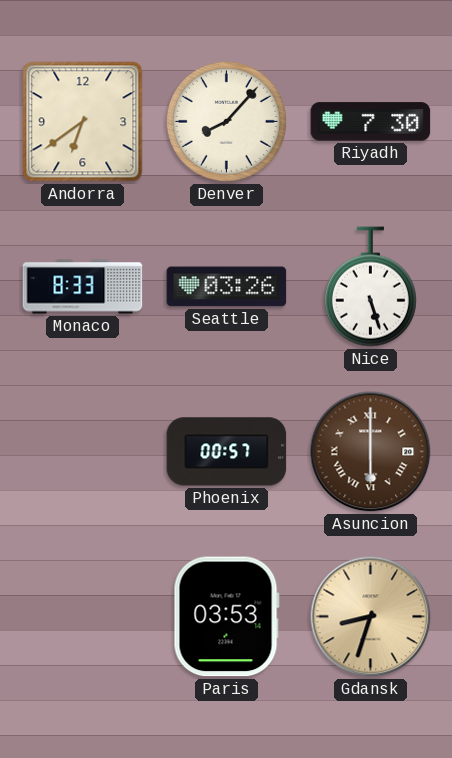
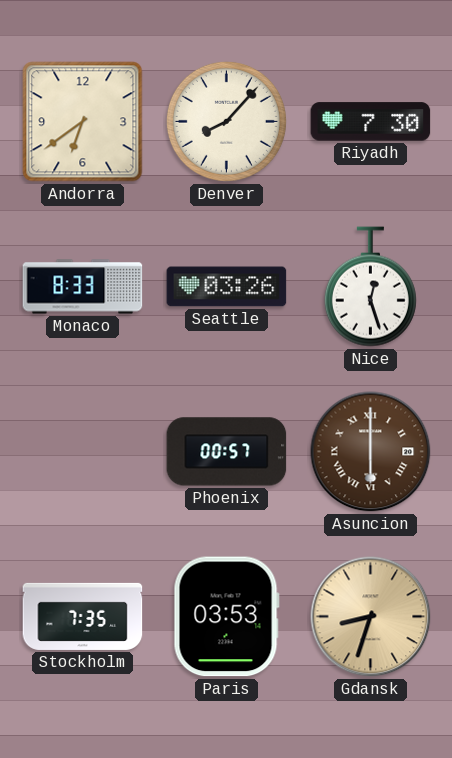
Nice: 5:27 -> 12:27 (370, 287)
Stockholm: none -> 7:35 (83, 616)
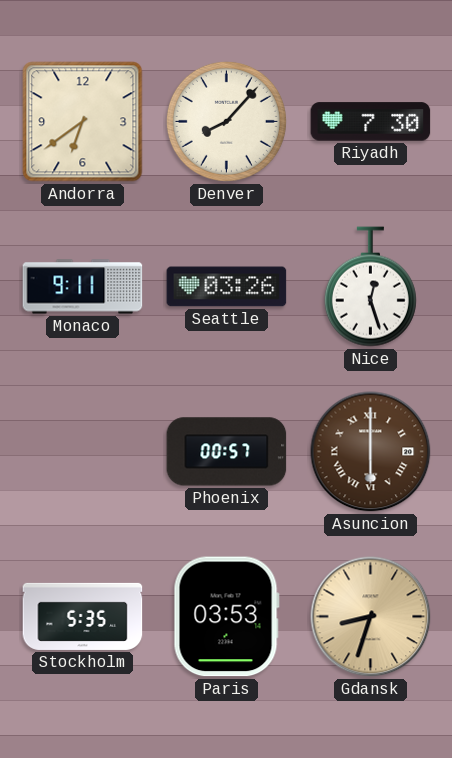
Monaco: 8:33 -> 9:11 (83, 287)
Stockholm: 7:35 -> 5:35 (83, 616)
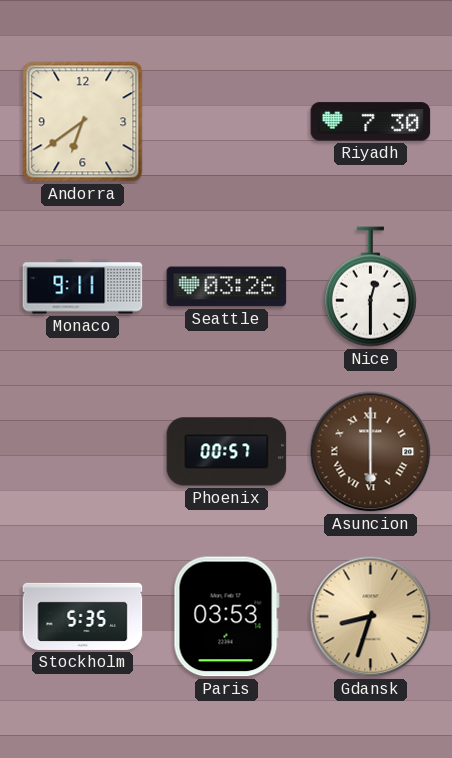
Denver: 8:07 -> none (226, 121)
Nice: 12:27 -> 12:30 (370, 287)
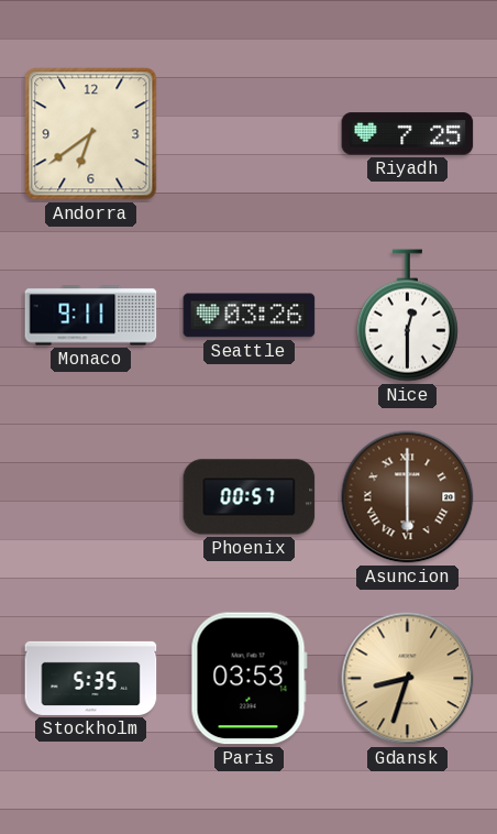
Riyadh: 7:30 -> 7:25 (408, 134)
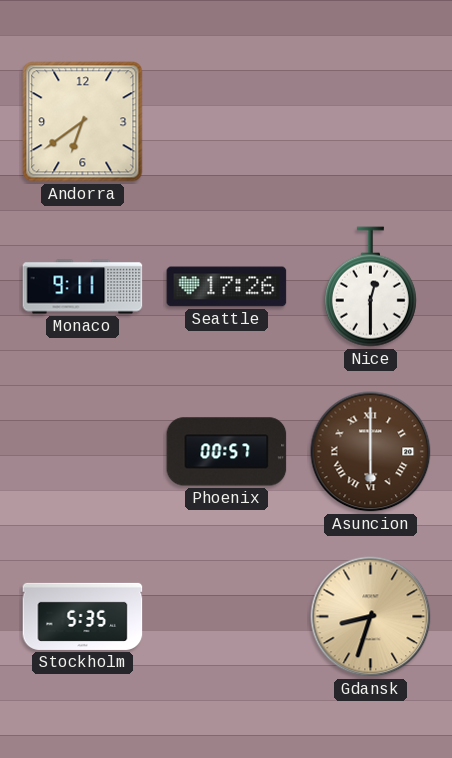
Riyadh: 7:25 -> none (408, 134)
Seattle: 03:26 -> 17:26 (227, 287)
Paris: 03:53 -> none (248, 679)
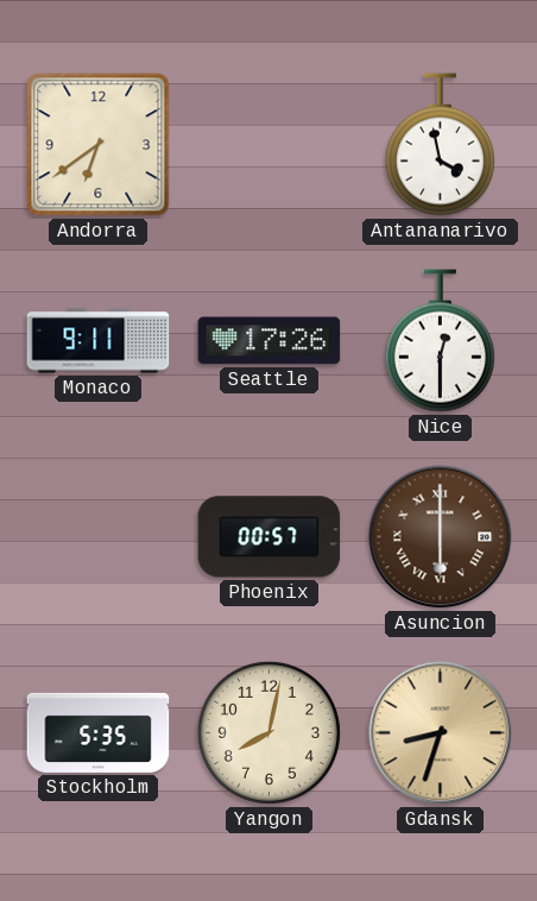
Antananarivo: none -> 3:58 (440, 145)
Yangon: none -> 8:02 (268, 732)
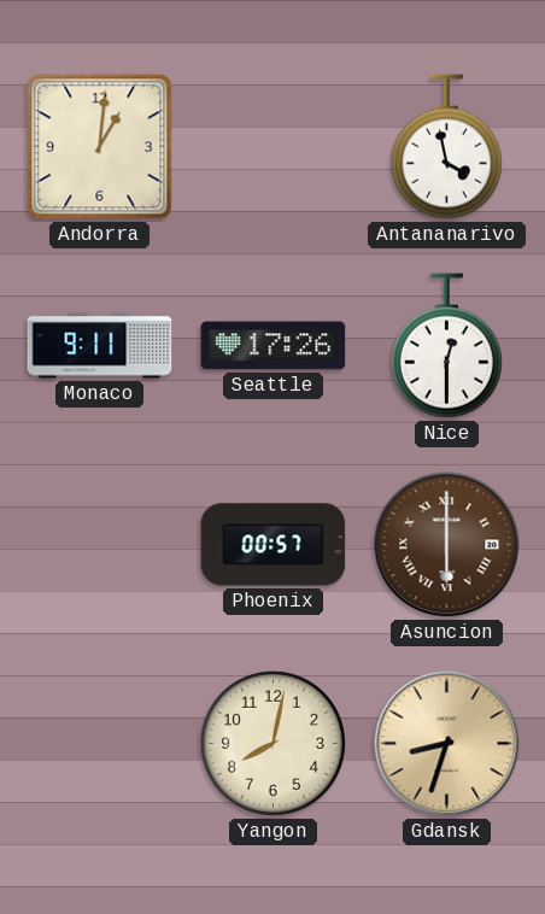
Andorra: 6:39 -> 1:01 (100, 147)
Stockholm: 5:35 -> none (99, 732)
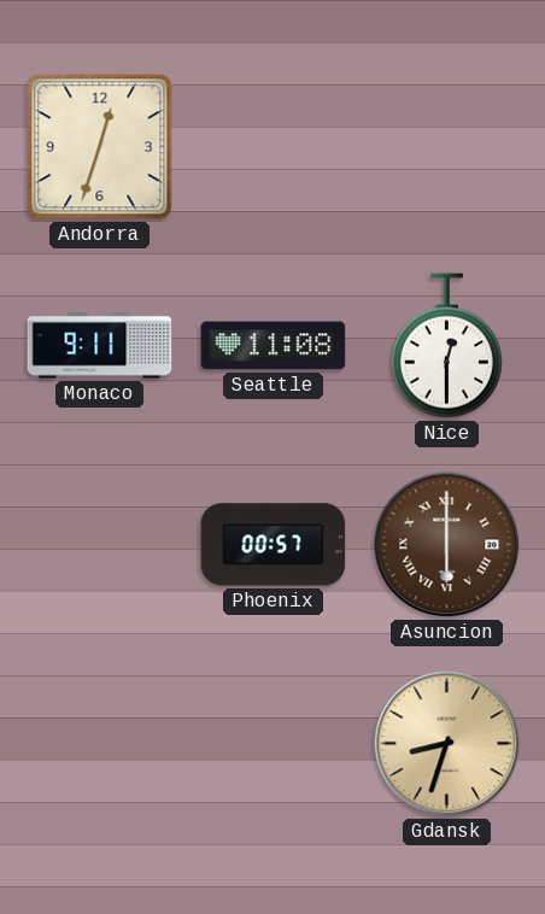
Andorra: 1:01 -> 12:33 (100, 147)
Antananarivo: 3:58 -> none (446, 147)
Seattle: 17:26 -> 11:08 (274, 346)
Yangon: 8:02 -> none (272, 743)
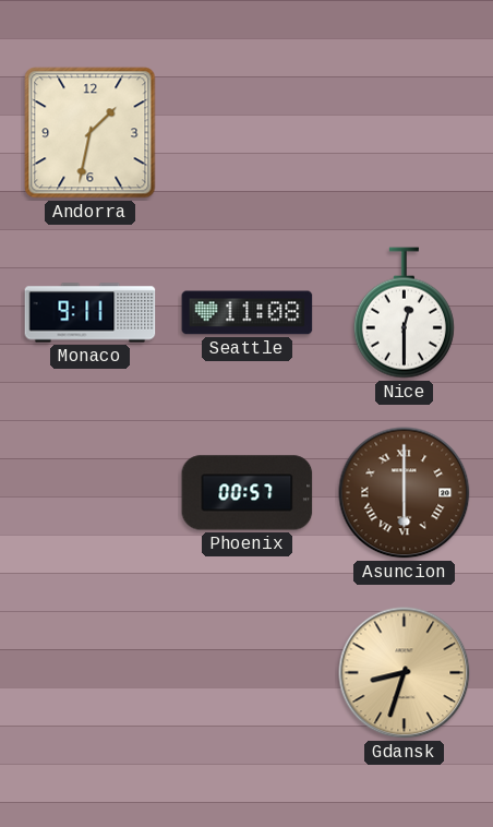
Andorra: 12:33 -> 1:32 (91, 133)
